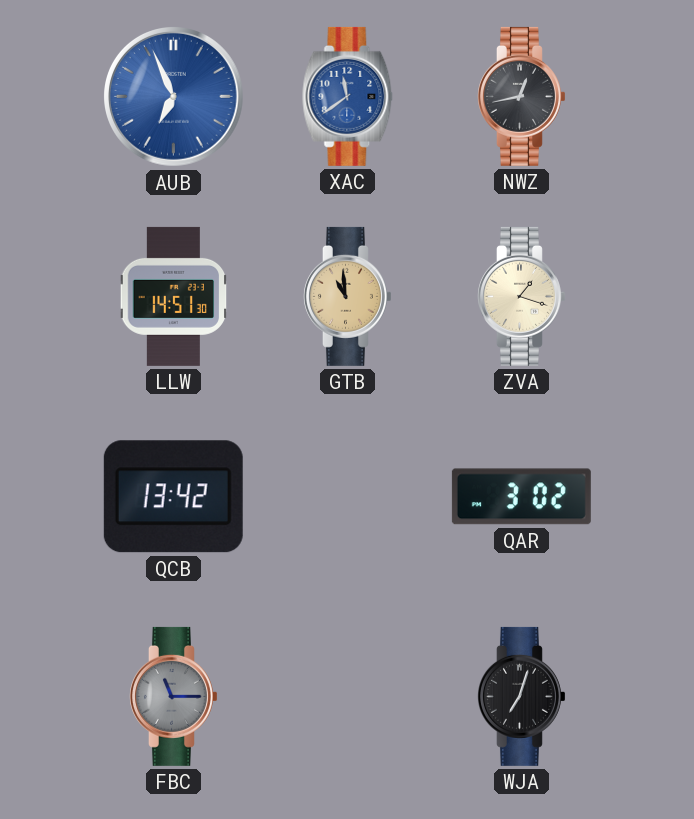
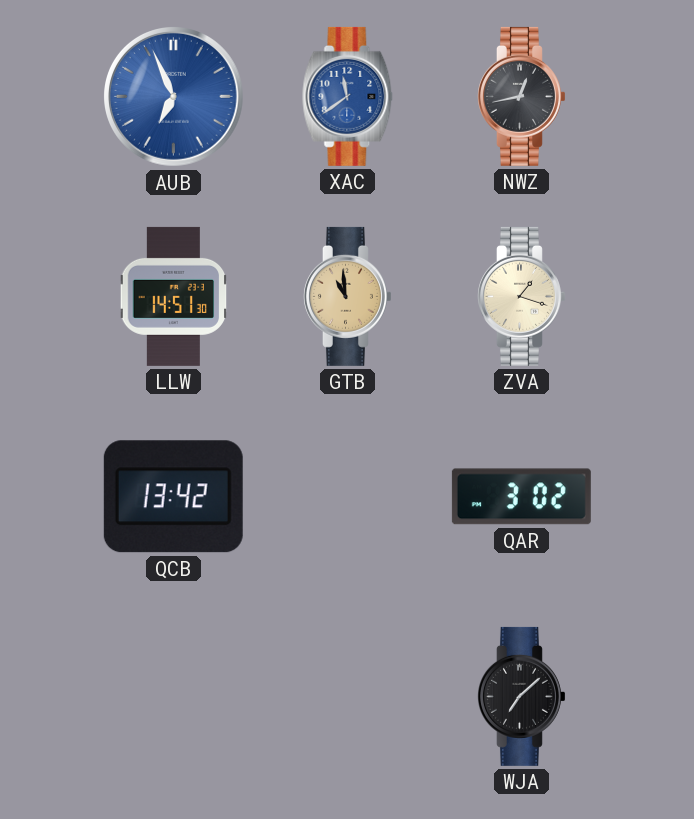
FBC: 11:15 -> none (174, 696)
WJA: 7:03 -> 7:08 (522, 696)
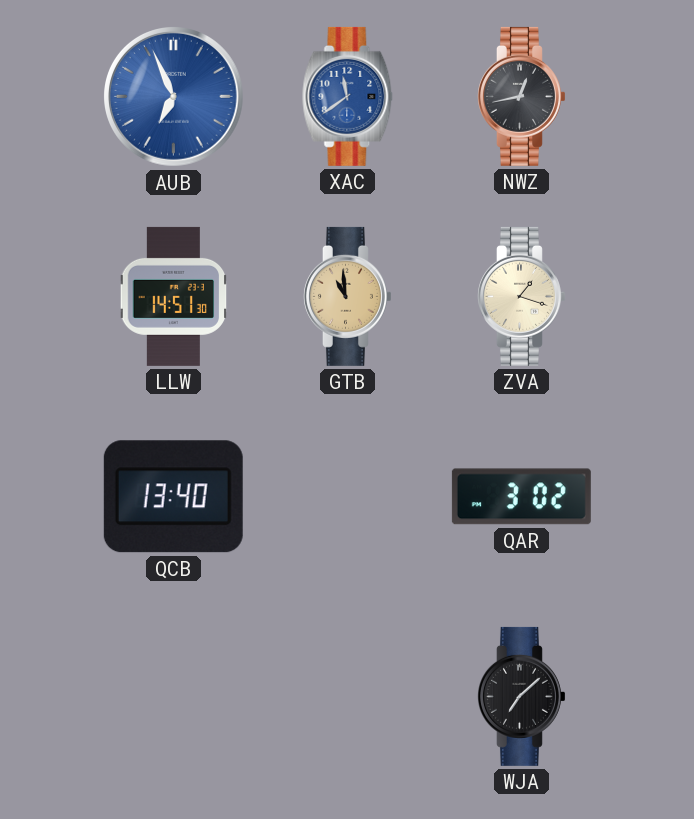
QCB: 13:42 -> 13:40 (173, 497)
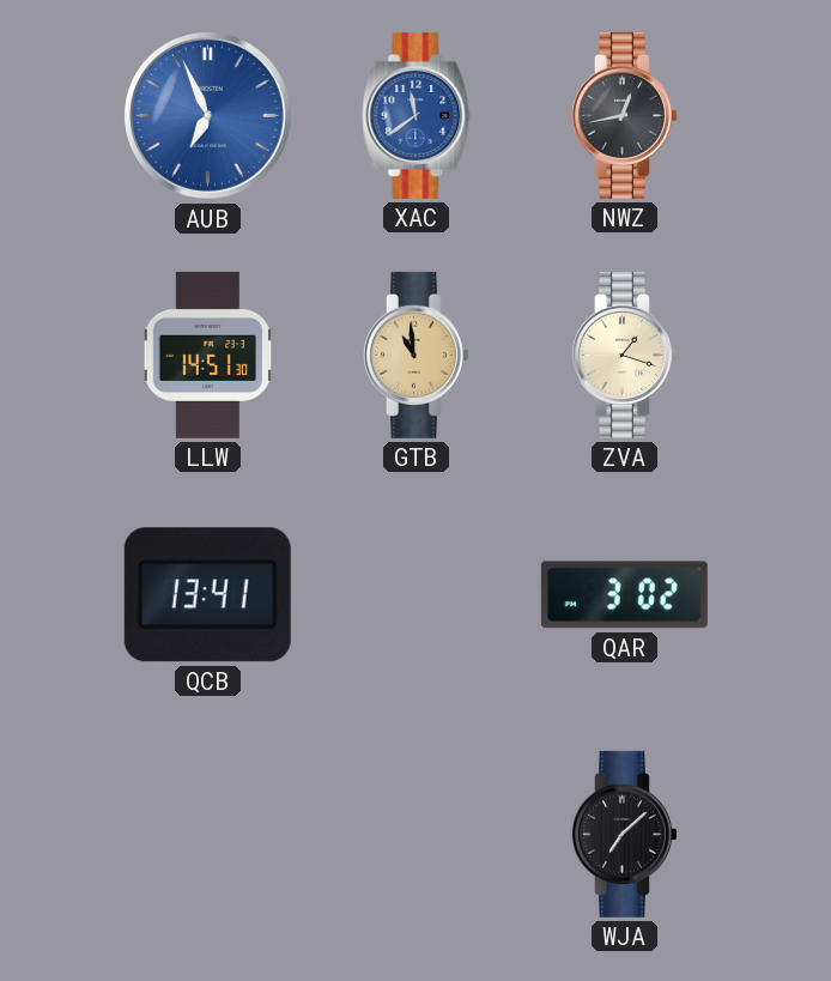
QCB: 13:40 -> 13:41 (207, 595)
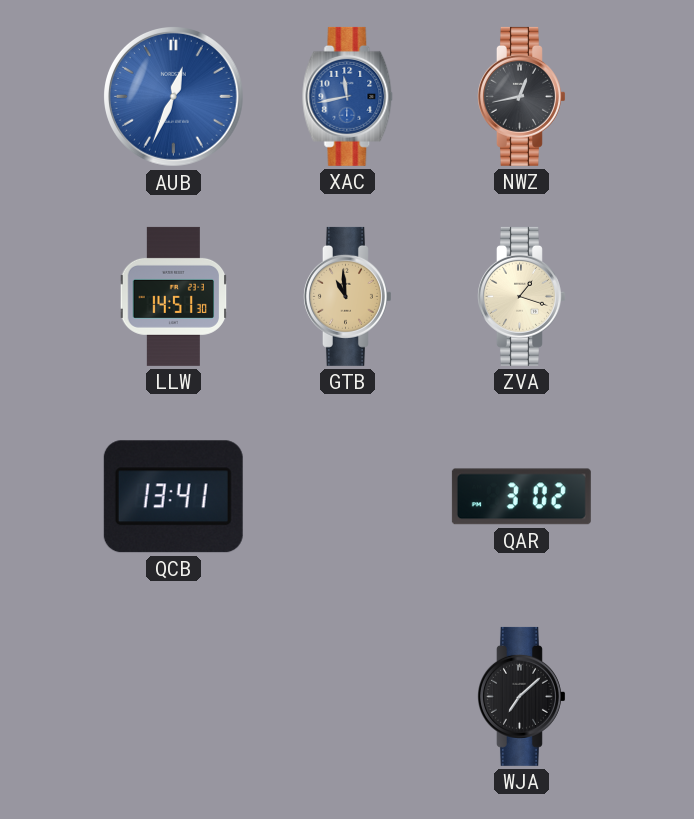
AUB: 6:56 -> 12:34 (174, 97)
XAC: 11:39 -> 11:43 (348, 96)
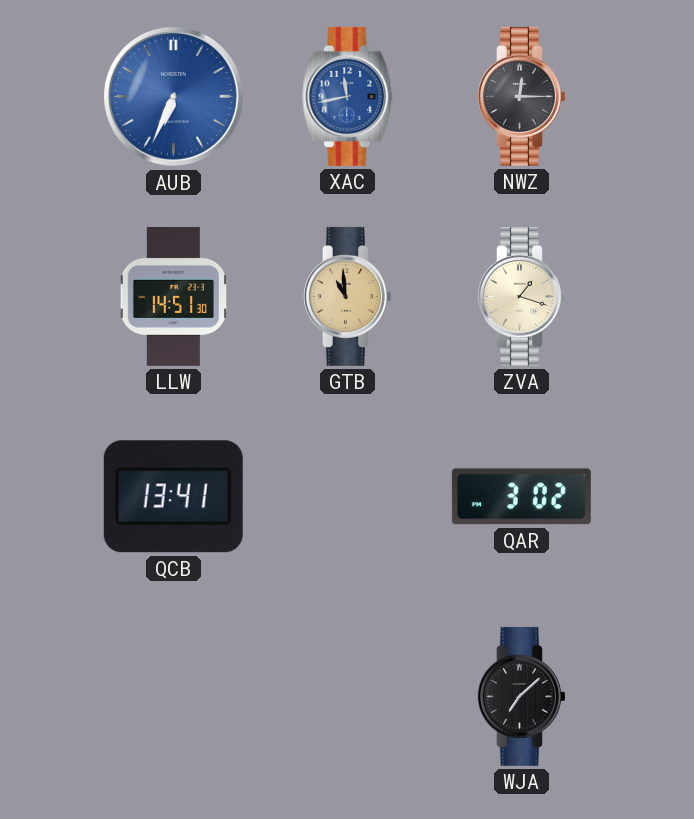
AUB: 12:34 -> 6:34 (174, 97)
NWZ: 12:43 -> 12:15 (522, 96)
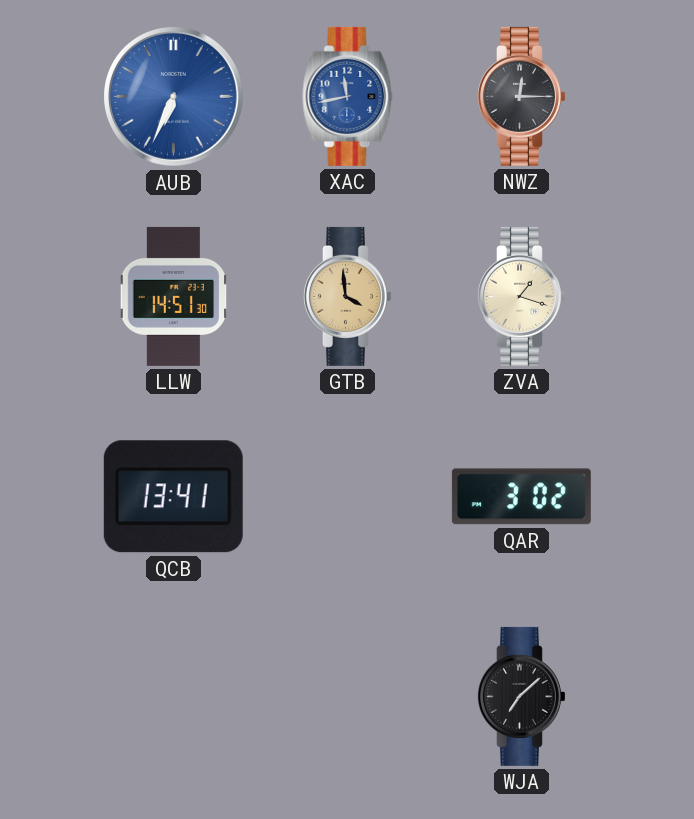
GTB: 10:59 -> 3:59 (348, 296)
